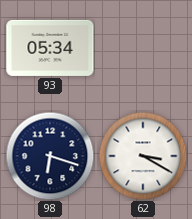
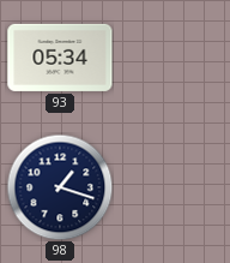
98: 6:18 -> 1:18 (60, 187)
62: 3:20 -> none (143, 156)
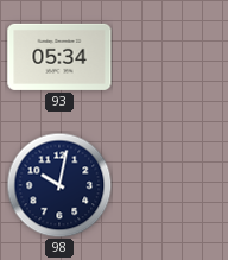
98: 1:18 -> 10:02 (59, 185)
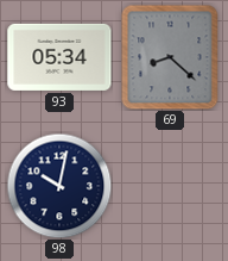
69: none -> 8:22 (170, 57)
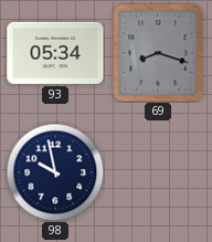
69: 8:22 -> 8:18 (158, 53)
98: 10:02 -> 9:58 (55, 172)
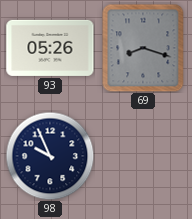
93: 05:34 -> 05:26 (50, 48)
98: 9:58 -> 9:56 (50, 156)
